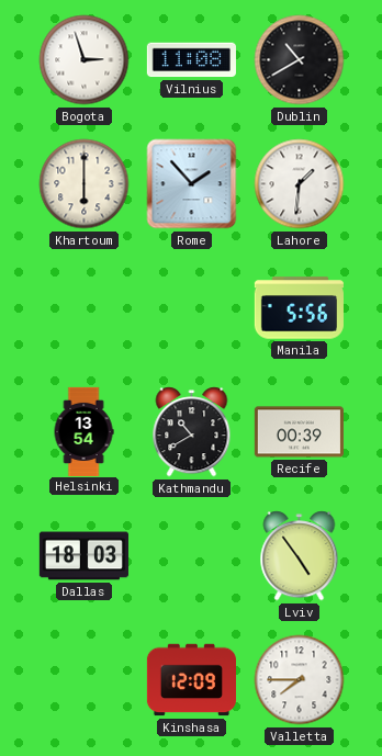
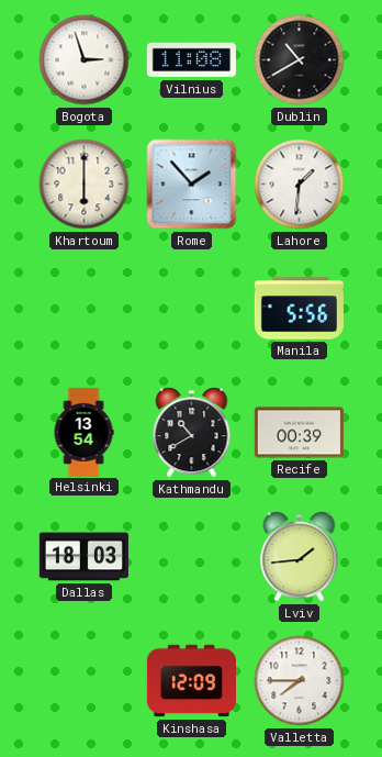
Lviv: 4:54 -> 1:44 (300, 557)
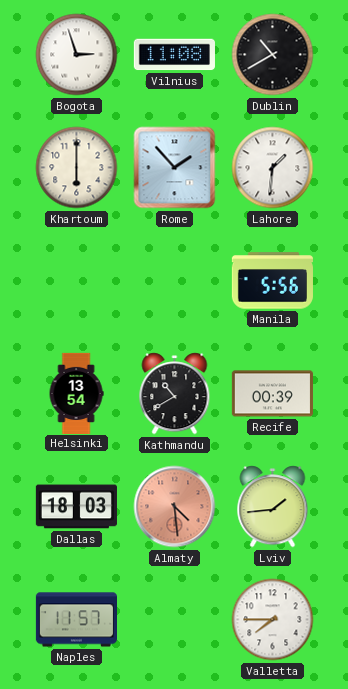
Almaty: none -> 4:29 (175, 507)
Naples: none -> 11:57 (76, 620)
Kinshasa: 12:09 -> none (191, 681)
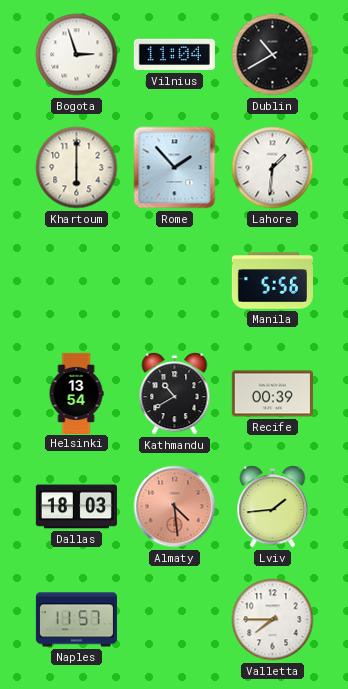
Vilnius: 11:08 -> 11:04 (174, 55)
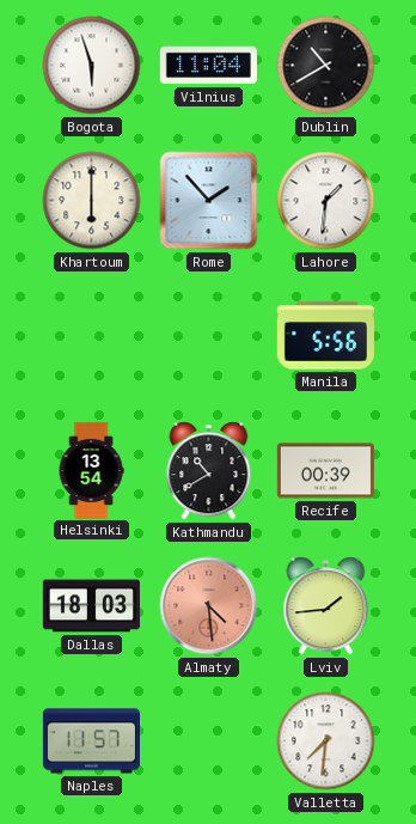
Bogota: 2:57 -> 5:57 (92, 66)
Valletta: 7:45 -> 7:31 (326, 741)
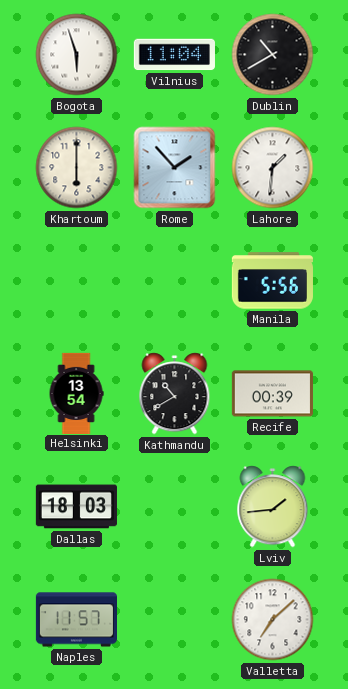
Almaty: 4:29 -> none (209, 606)
Valletta: 7:31 -> 7:08 (273, 620)
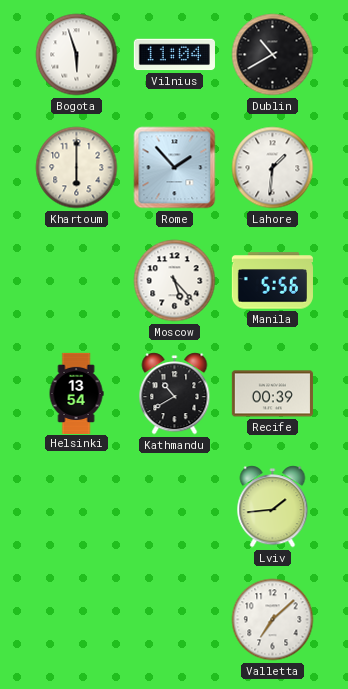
Moscow: none -> 5:23 (175, 281)
Dallas: 18:03 -> none (76, 507)
Naples: 11:57 -> none (76, 620)
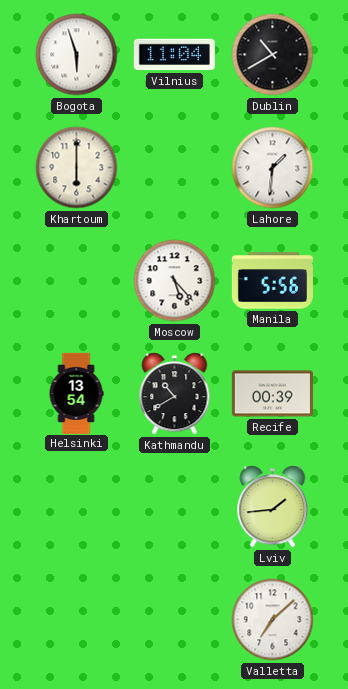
Rome: 1:53 -> none (175, 168)
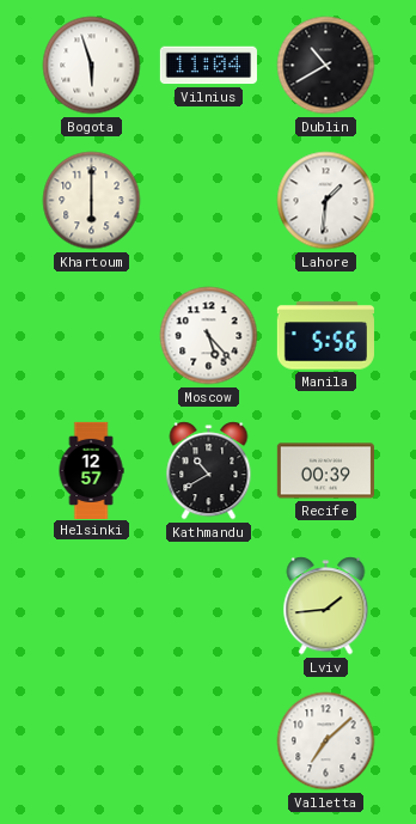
Helsinki: 13:54 -> 12:57 (91, 470)
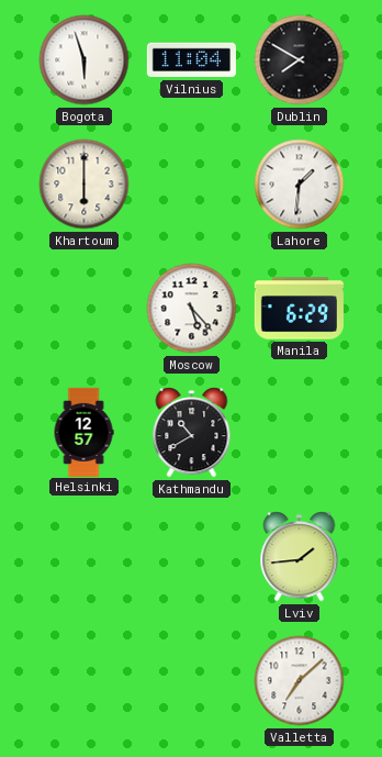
Dublin: 10:40 -> 7:50 (300, 60)
Manila: 5:56 -> 6:29 (299, 309)
Recife: 00:39 -> none (325, 471)
